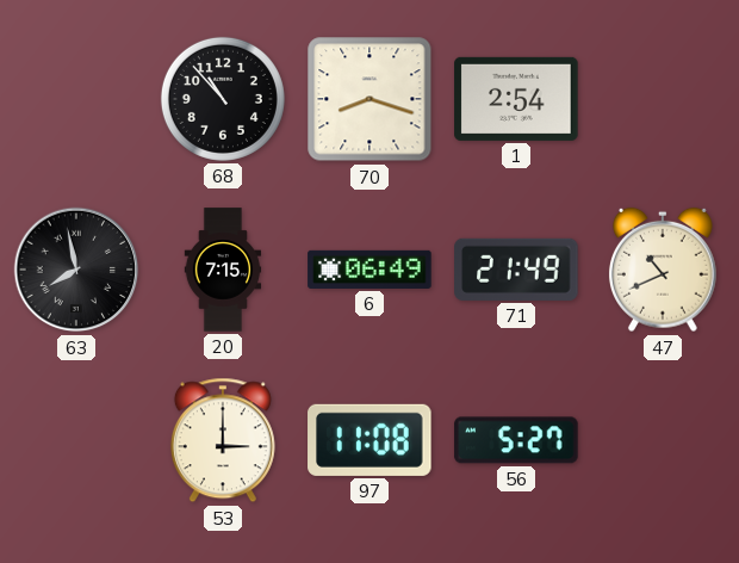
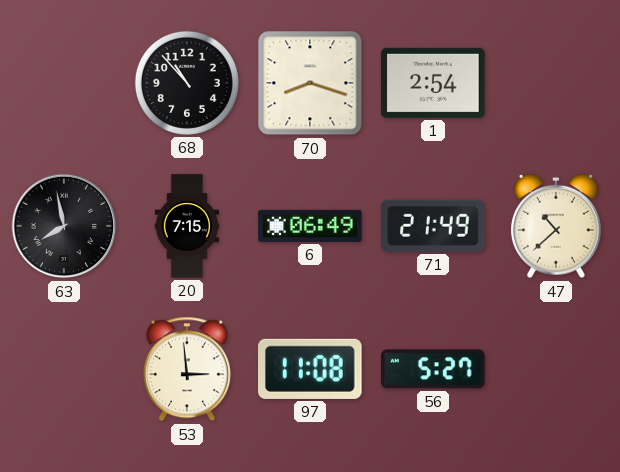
47: 10:41 -> 10:38 (556, 226)
53: 3:00 -> 2:59 (187, 369)
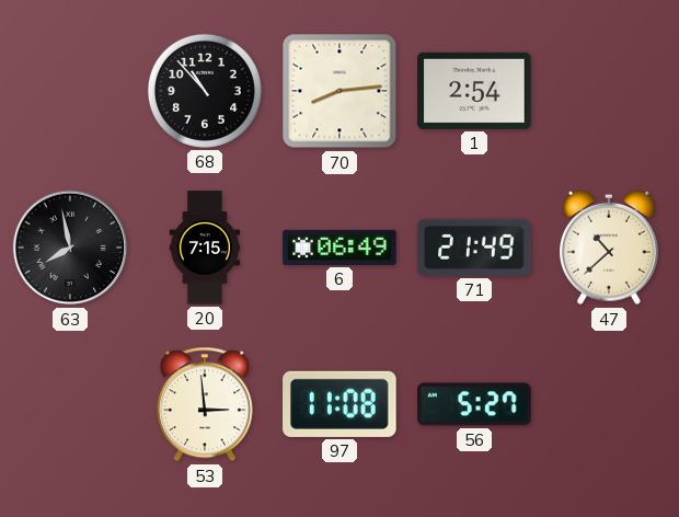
70: 8:18 -> 8:14 (339, 91)
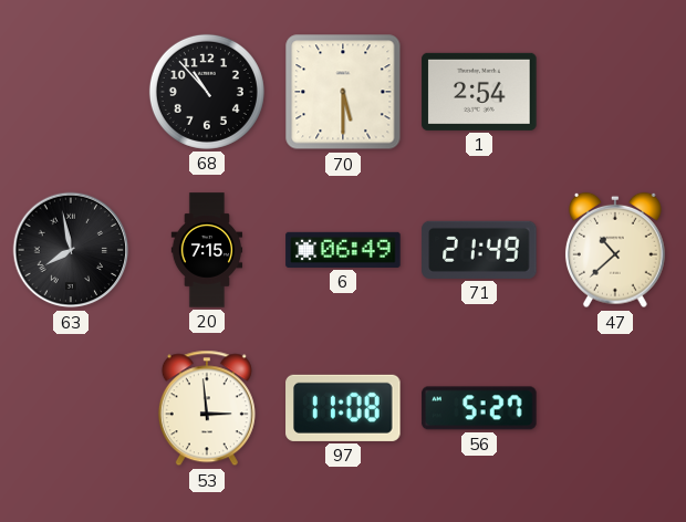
70: 8:14 -> 5:30 (343, 92)
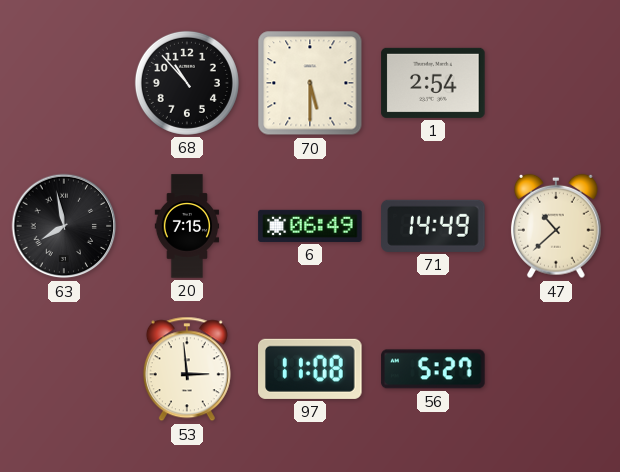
71: 21:49 -> 14:49 (433, 226)
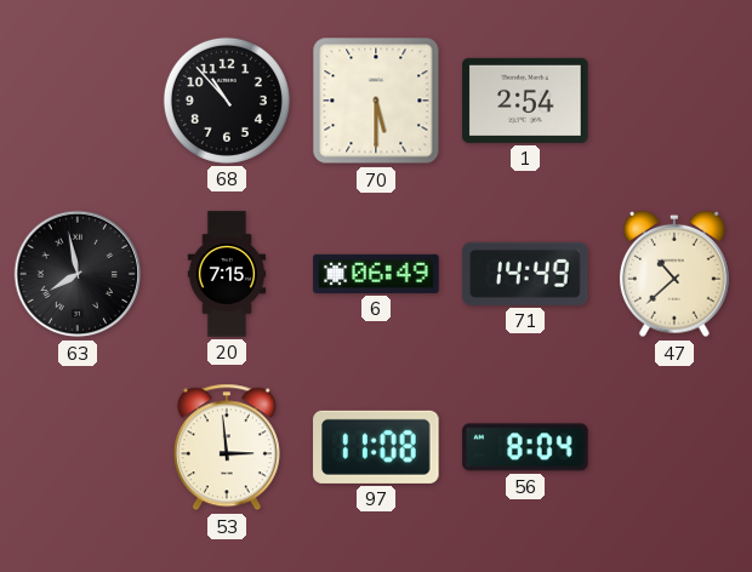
56: 5:27 -> 8:04 (525, 447)
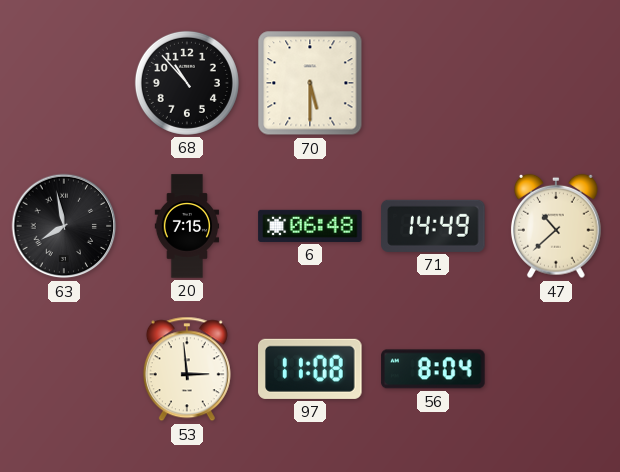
1: 2:54 -> none (525, 101)
6: 06:49 -> 06:48 (310, 226)
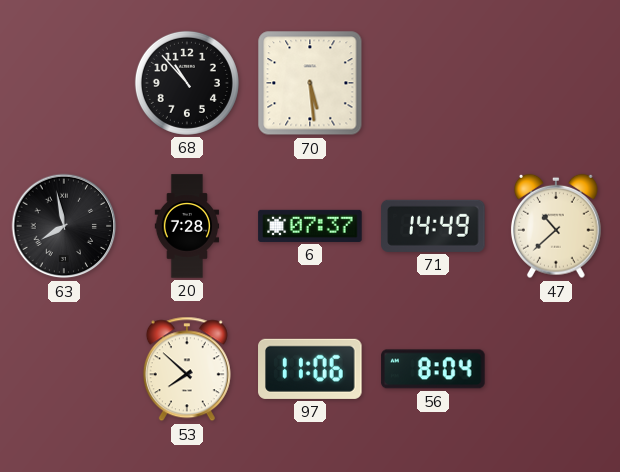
70: 5:30 -> 5:29 (310, 83)
20: 7:15 -> 7:28 (187, 226)
6: 06:48 -> 07:37 (310, 226)
53: 2:59 -> 7:52 (187, 369)
97: 11:08 -> 11:06 (310, 369)
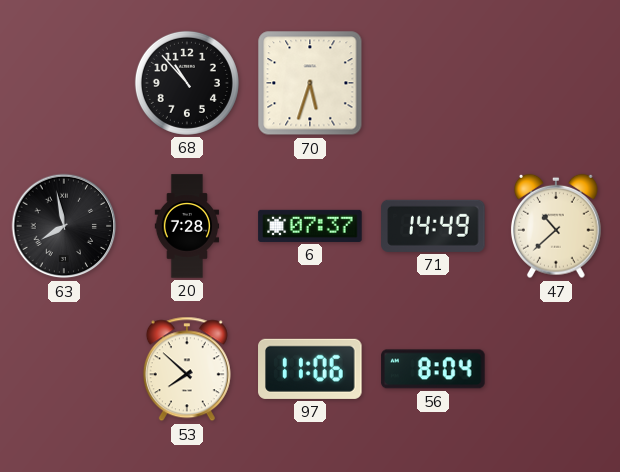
70: 5:29 -> 5:33 (310, 83)
